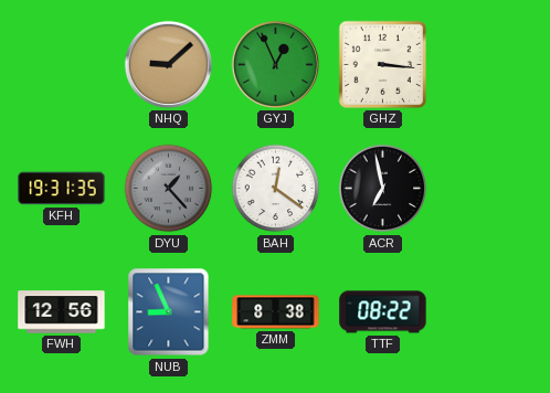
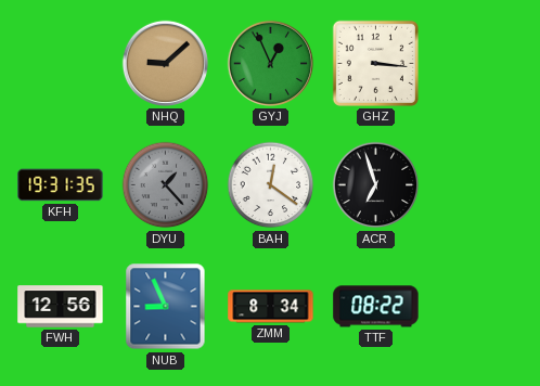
ACR: 6:58 -> 6:57 (376, 185)
ZMM: 8:38 -> 8:34 (271, 307)
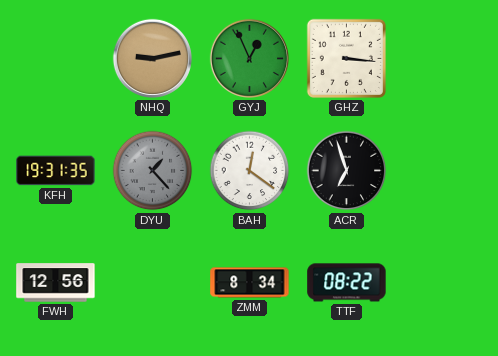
NHQ: 9:08 -> 9:13 (152, 58)
NUB: 8:56 -> none (166, 307)
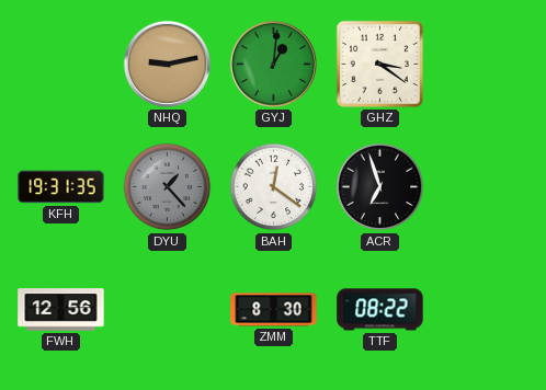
GYJ: 12:56 -> 1:01 (273, 64)
GHZ: 3:16 -> 3:21 (379, 64)
ZMM: 8:34 -> 8:30 (274, 310)
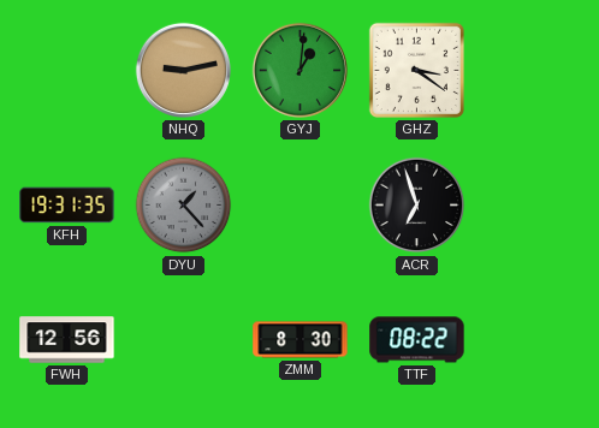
BAH: 12:21 -> none (274, 187)
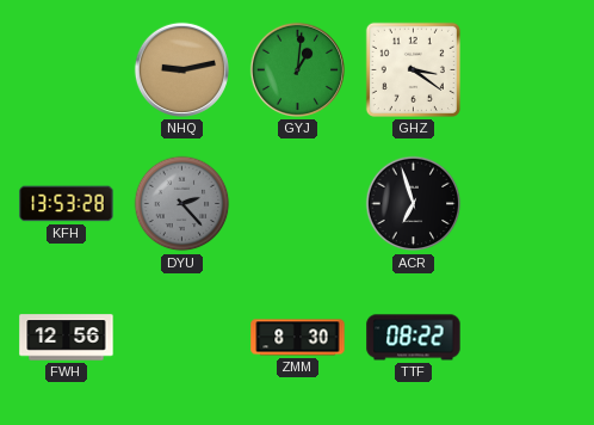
KFH: 19:31 -> 13:53 (67, 204)
DYU: 1:23 -> 2:23 (182, 204)
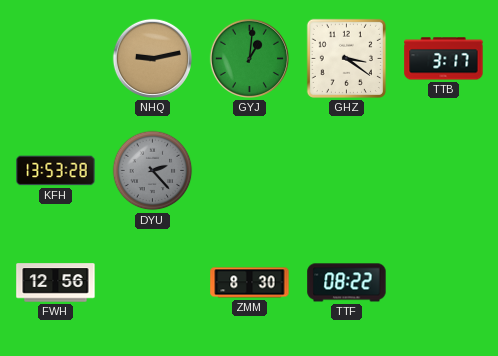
TTB: none -> 3:17 (444, 59)
ACR: 6:57 -> none (414, 204)
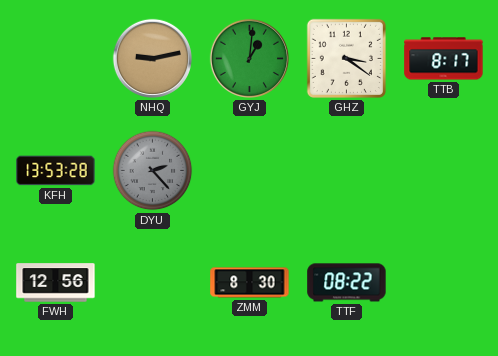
TTB: 3:17 -> 8:17 (444, 59)
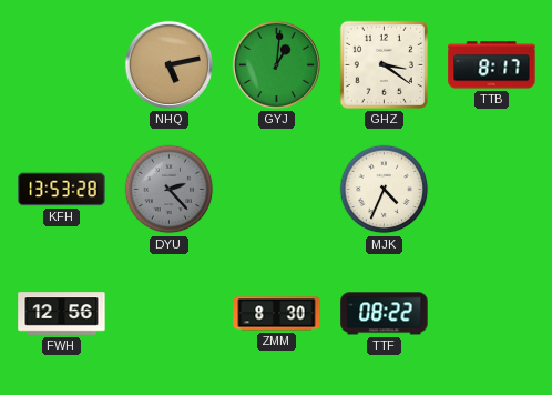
NHQ: 9:13 -> 5:13 (168, 64)
MJK: none -> 4:34 (385, 190)
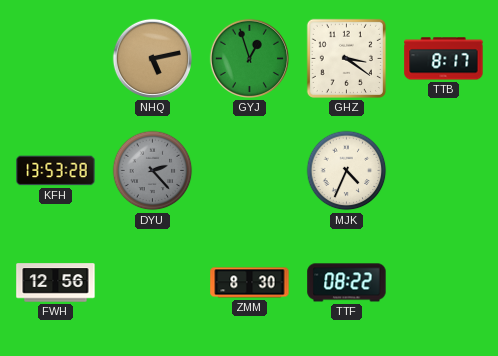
GYJ: 1:01 -> 12:57 (249, 58)
